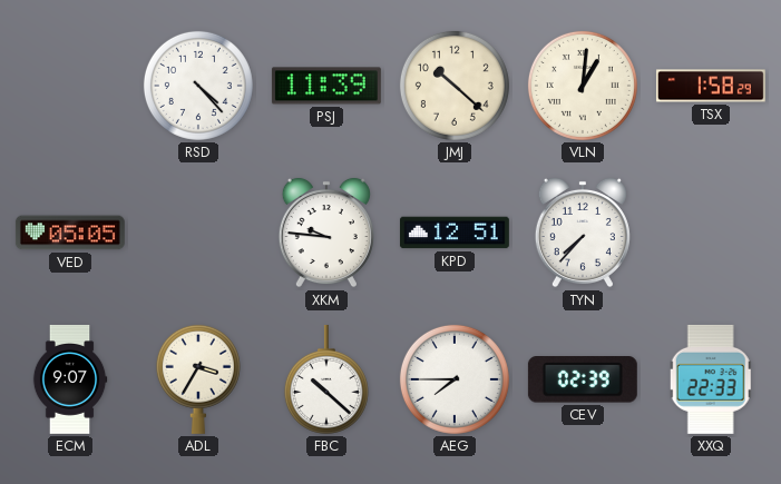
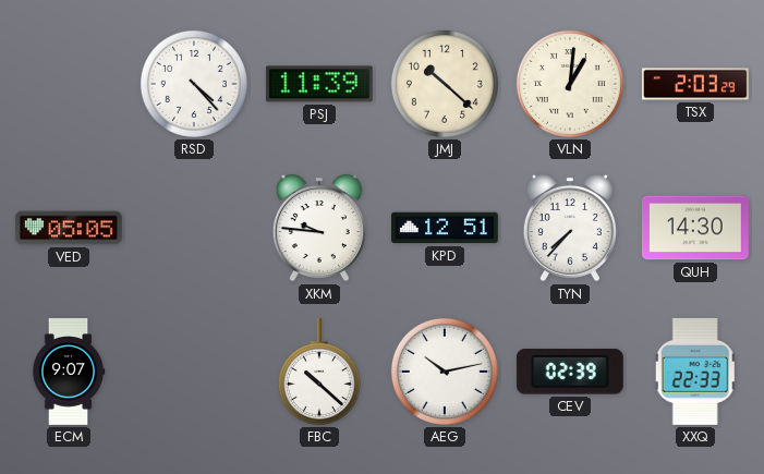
TSX: 1:58 -> 2:03 (695, 84)
QUH: none -> 14:30 (695, 228)
ADL: 3:35 -> none (198, 379)
AEG: 7:45 -> 10:13 (445, 372)
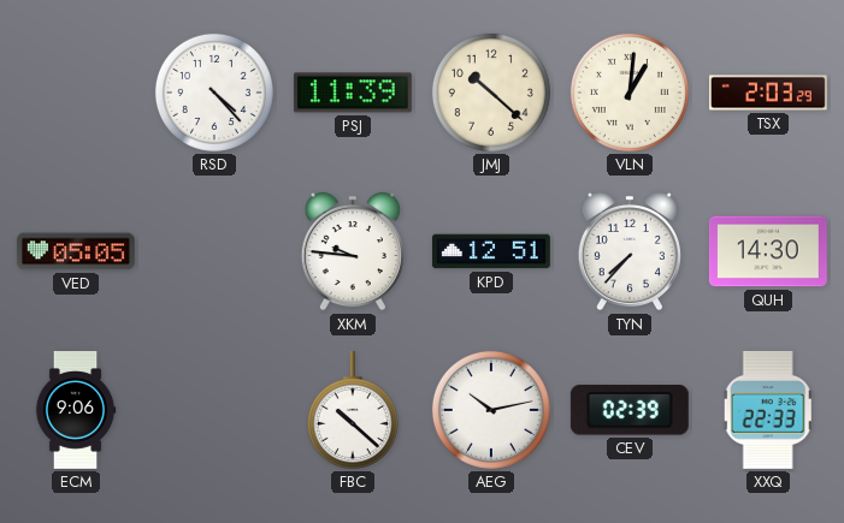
ECM: 9:07 -> 9:06 (76, 410)
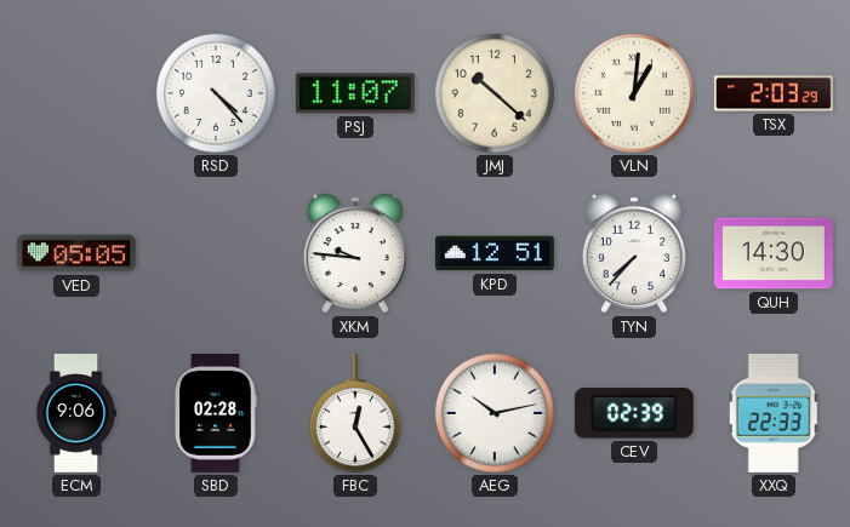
PSJ: 11:39 -> 11:07 (355, 93)
SBD: none -> 02:28 (216, 413)
FBC: 10:22 -> 12:25 (355, 413)
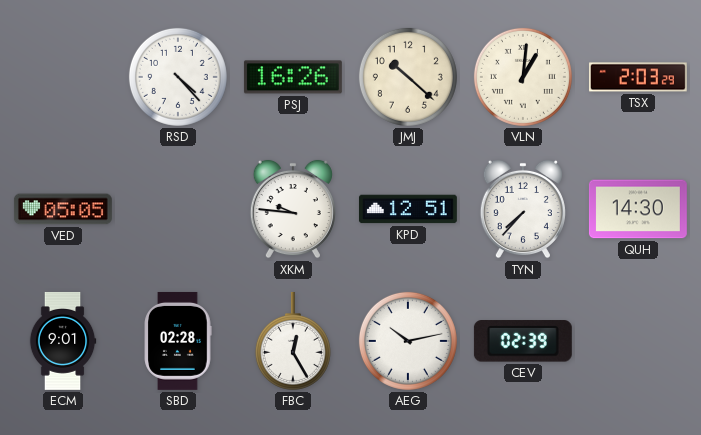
PSJ: 11:07 -> 16:26 (293, 77)
ECM: 9:06 -> 9:01 (63, 341)
XXQ: 22:33 -> none (774, 413)
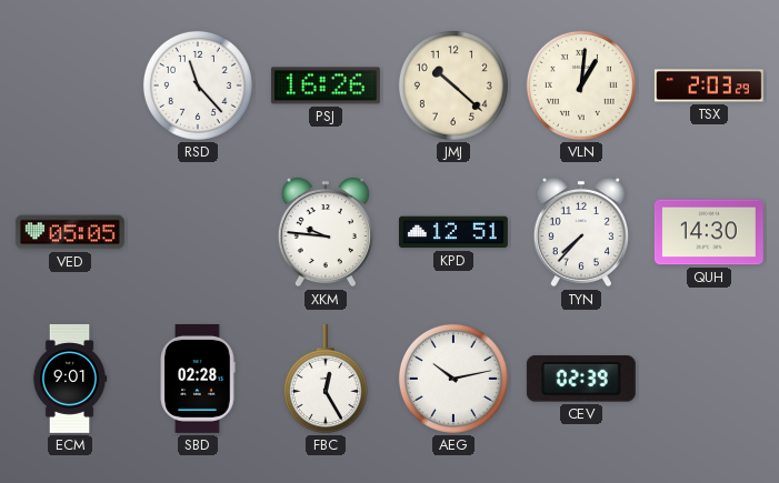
RSD: 4:23 -> 11:23 (198, 85)
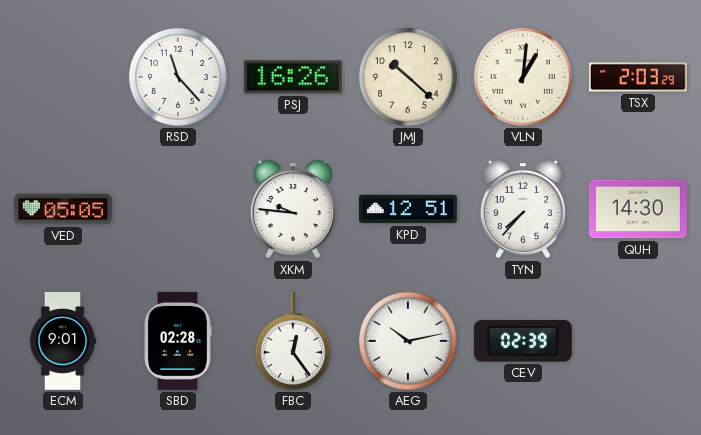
FBC: 12:25 -> 12:24 (293, 341)
